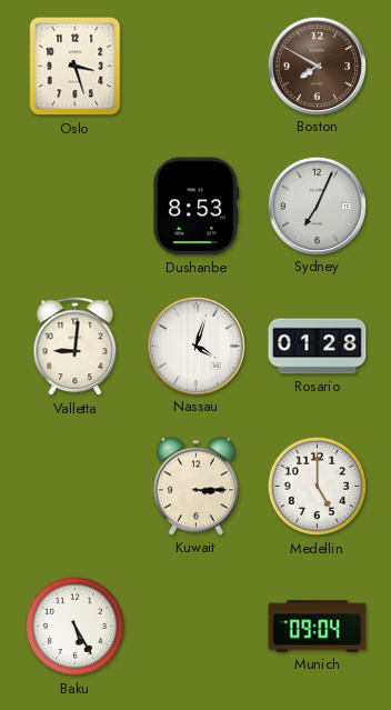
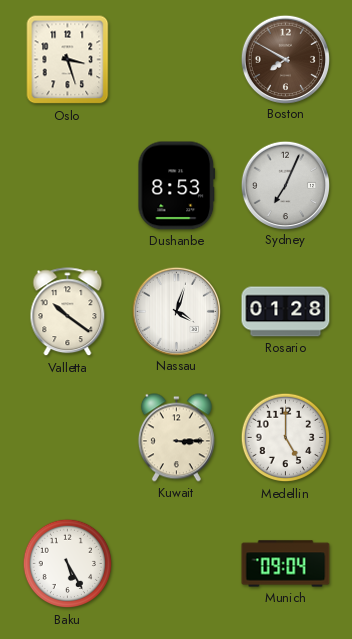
Valletta: 9:01 -> 10:21 (68, 312)
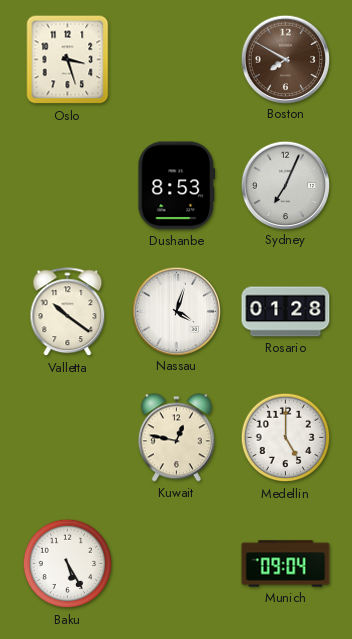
Kuwait: 3:15 -> 12:47 (176, 438)
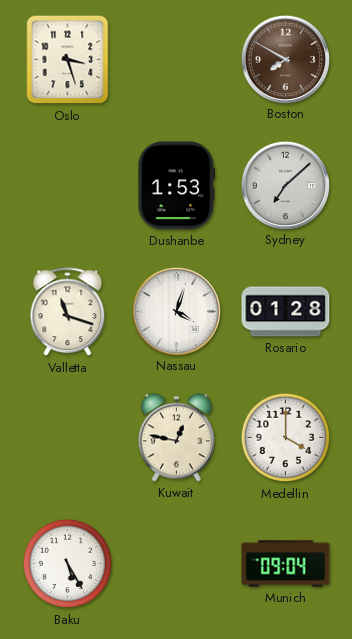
Dushanbe: 8:53 -> 1:53 (177, 186)
Sydney: 7:04 -> 7:08 (285, 185)
Valletta: 10:21 -> 11:18 (68, 312)
Medellin: 5:00 -> 4:00 (286, 438)
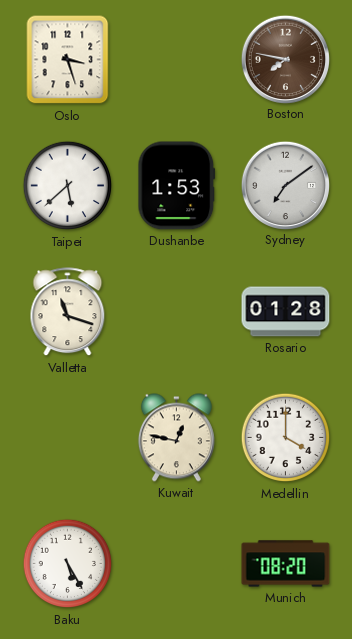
Boston: 7:50 -> 7:47 (285, 59)
Taipei: none -> 5:38 (68, 186)
Sydney: 7:08 -> 7:09 (285, 185)
Nassau: 4:03 -> none (176, 311)
Munich: 09:04 -> 08:20 (286, 564)
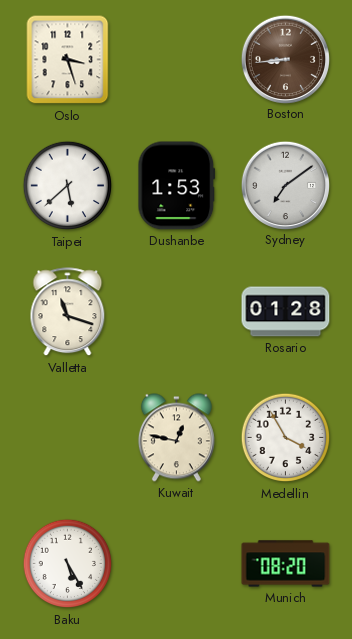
Boston: 7:47 -> 8:44 (285, 59)
Medellin: 4:00 -> 3:55 (286, 438)
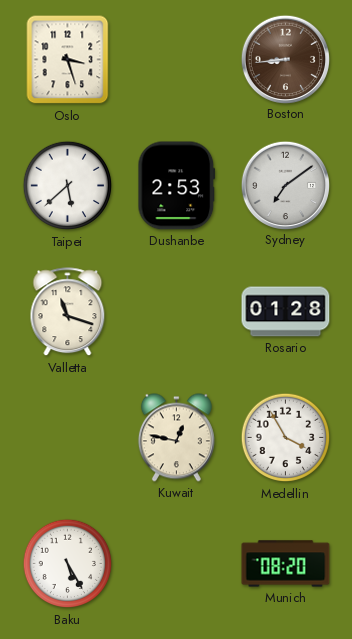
Dushanbe: 1:53 -> 2:53 (177, 186)
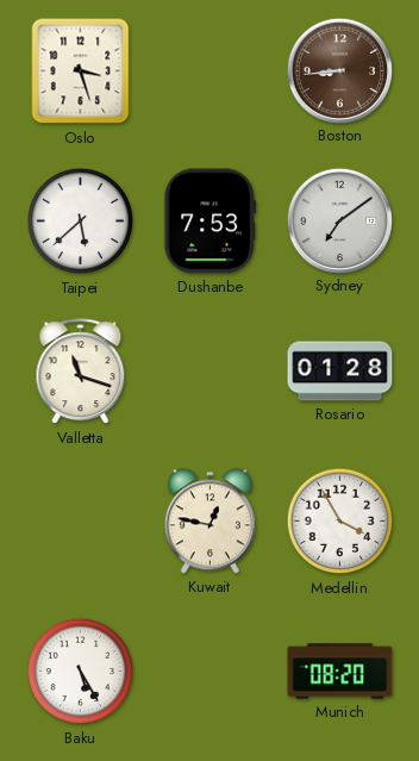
Dushanbe: 2:53 -> 7:53 (211, 222)
